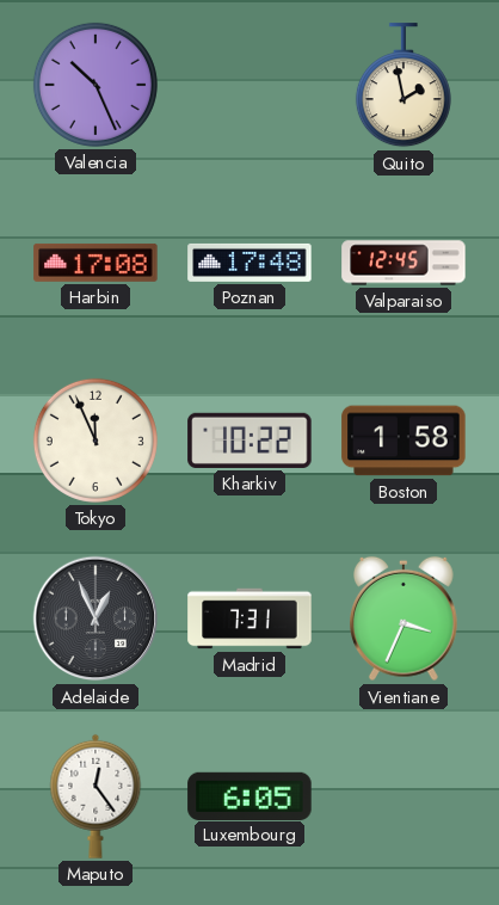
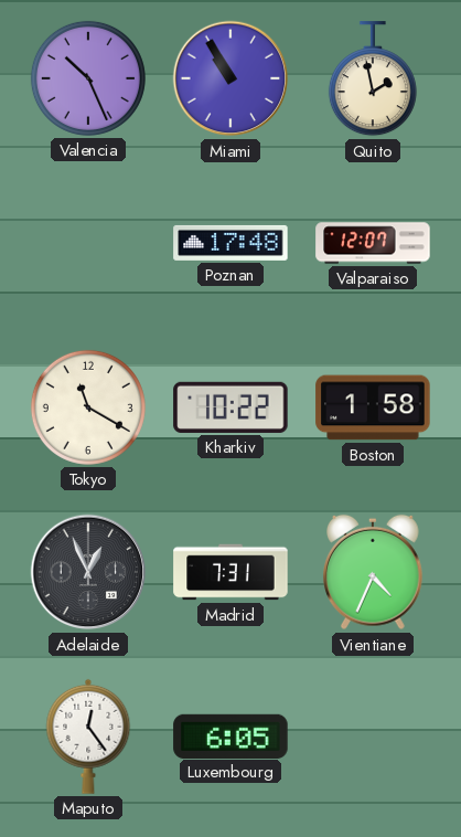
Miami: none -> 10:55 (230, 78)
Harbin: 17:08 -> none (96, 263)
Valparaiso: 12:45 -> 12:07 (373, 243)
Tokyo: 11:56 -> 11:20 (88, 407)
Vientiane: 3:34 -> 4:34 (374, 572)
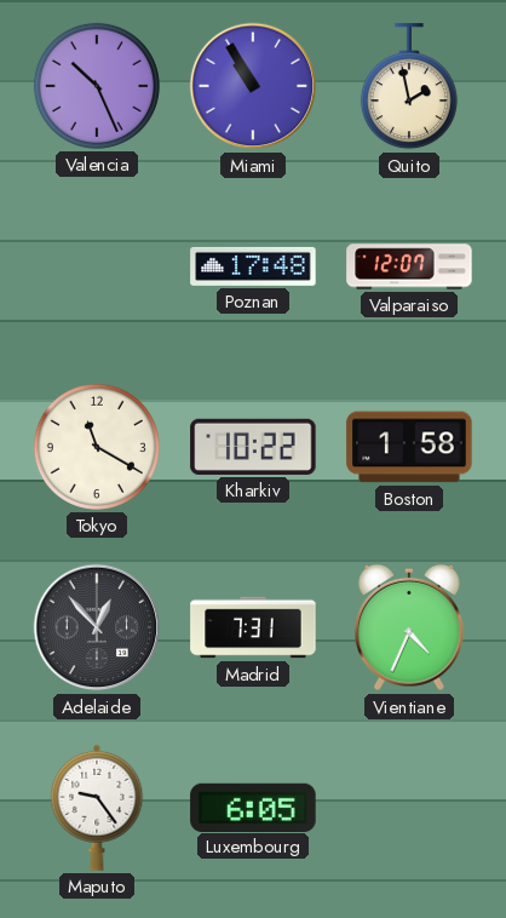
Adelaide: 12:56 -> 12:53 (97, 627)
Maputo: 12:24 -> 9:24 (97, 808)
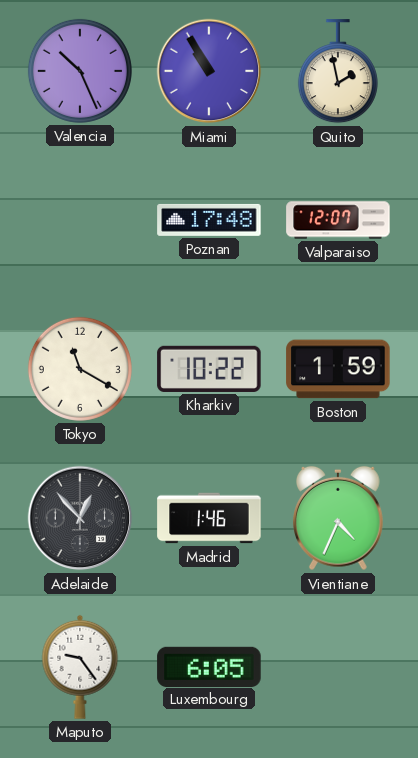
Boston: 1:58 -> 1:59 (338, 369)
Madrid: 7:31 -> 1:46 (209, 518)
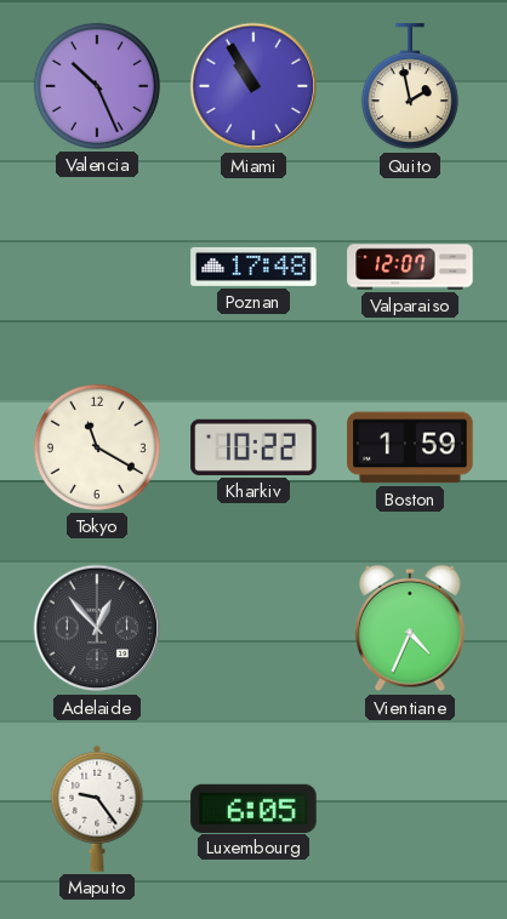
Madrid: 1:46 -> none (209, 518)
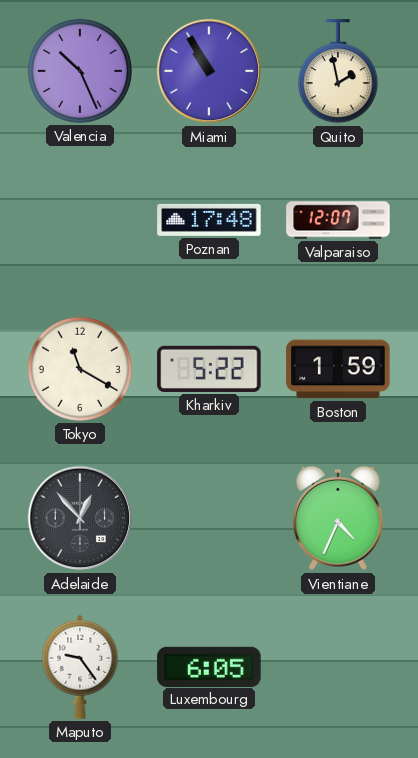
Kharkiv: 10:22 -> 5:22 (209, 369)
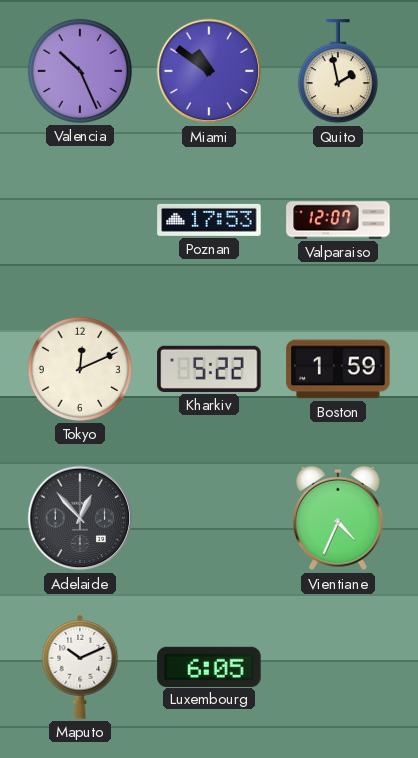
Miami: 10:55 -> 10:51 (209, 71)
Poznan: 17:48 -> 17:53 (209, 220)
Tokyo: 11:20 -> 12:11 (80, 369)
Maputo: 9:24 -> 10:11 (80, 667)
